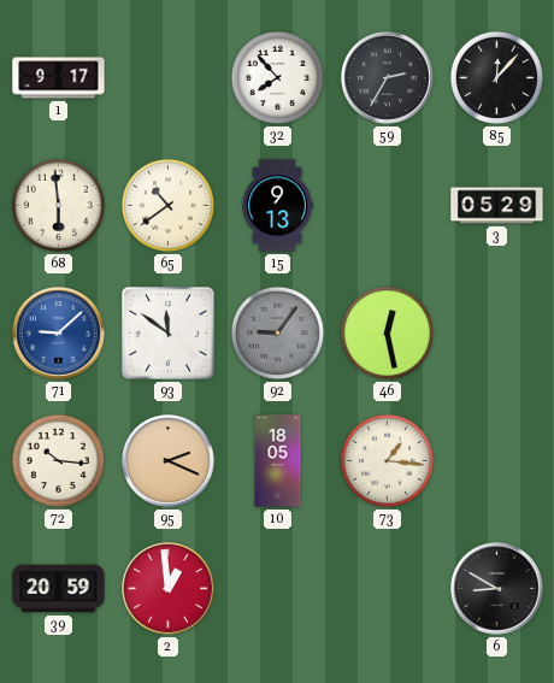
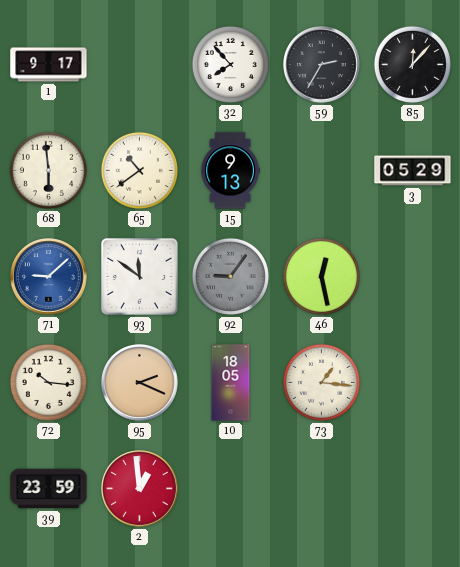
39: 20:59 -> 23:59 (49, 489)
6: 8:50 -> none (497, 589)
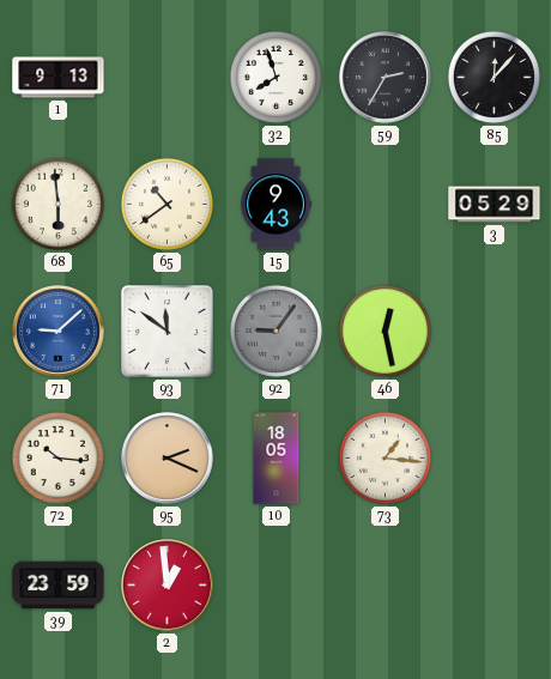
1: 9:17 -> 9:13 (59, 78)
32: 7:53 -> 7:57 (275, 77)
15: 9:13 -> 9:43 (275, 205)
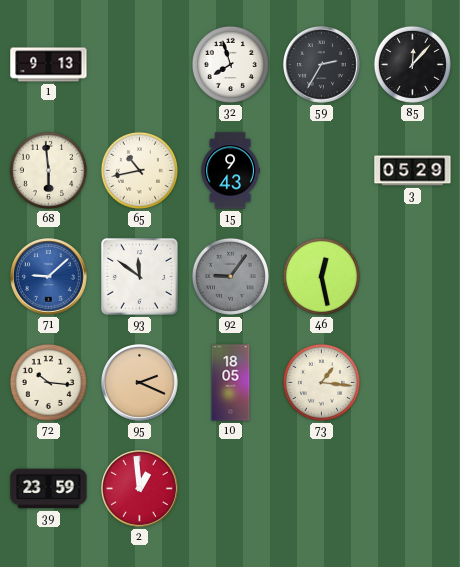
65: 10:39 -> 10:43 (139, 170)
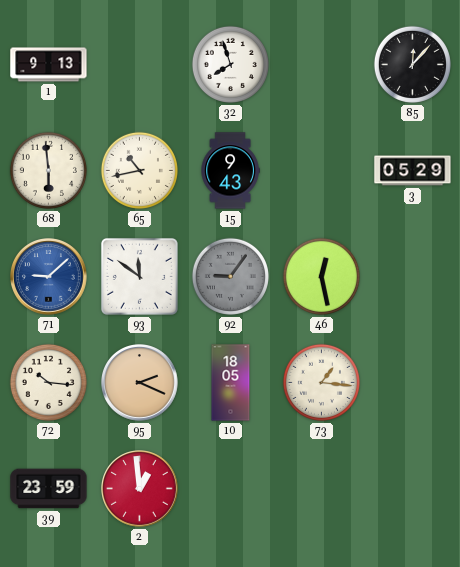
59: 2:35 -> none (322, 65)
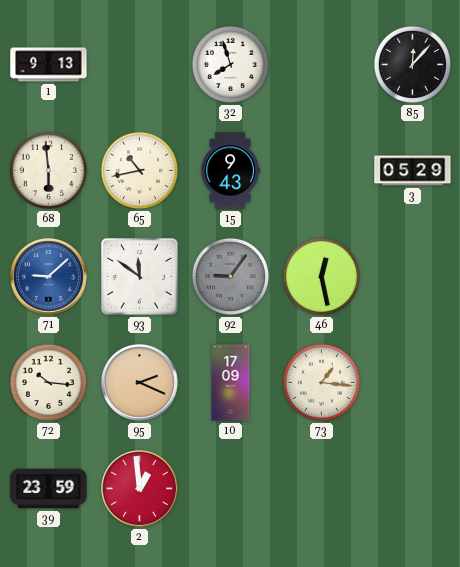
10: 18:05 -> 17:09 (231, 383)
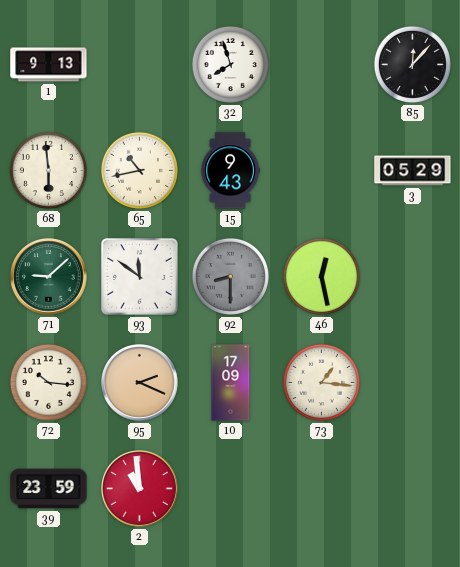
71 dial: blue -> green (49, 277)
92: 9:06 -> 8:30 (230, 276)
2: 12:59 -> 10:59 (140, 489)
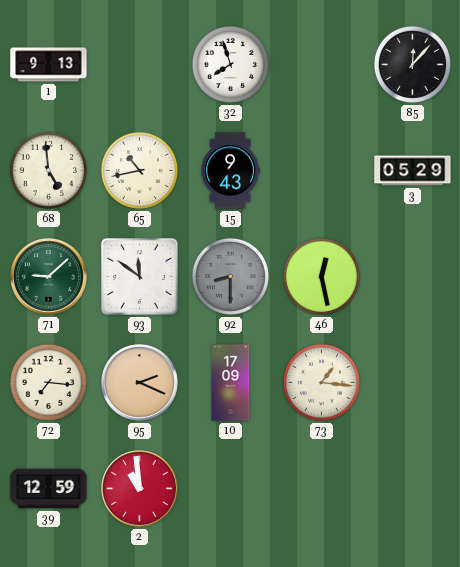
68: 5:59 -> 4:59 (48, 170)
72: 10:16 -> 7:16 (48, 382)
39: 23:59 -> 12:59 (49, 489)
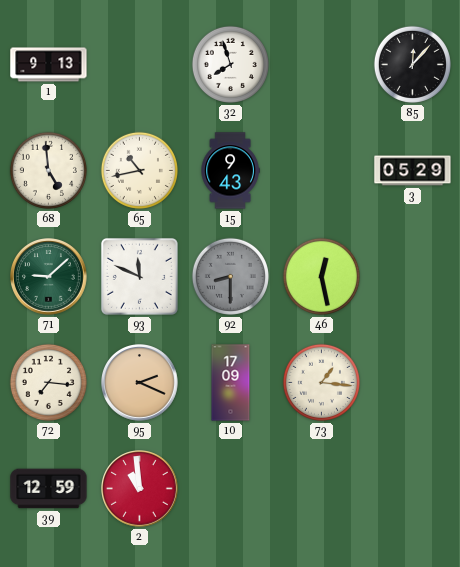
93: 11:51 -> 11:49 (139, 276)
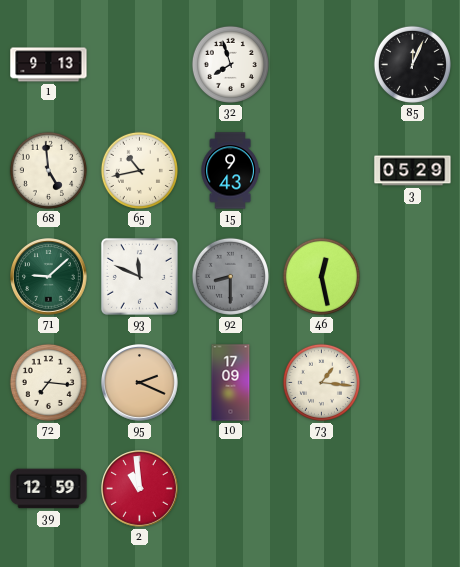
85: 12:07 -> 12:04 (412, 64)
